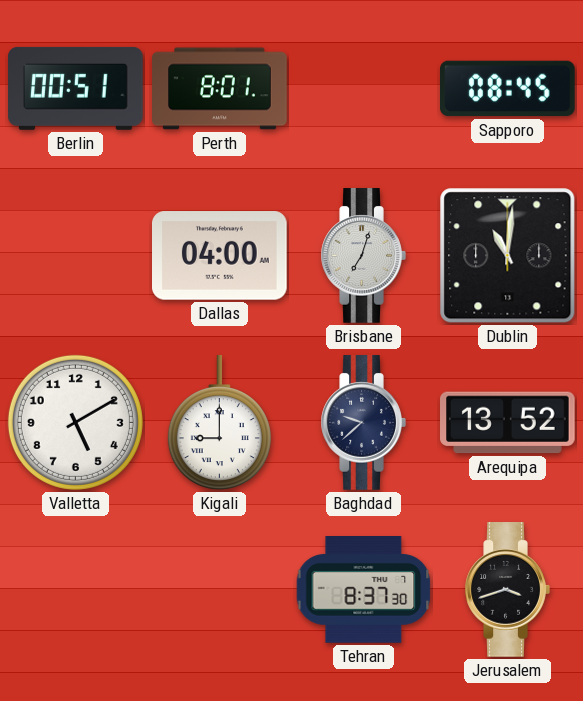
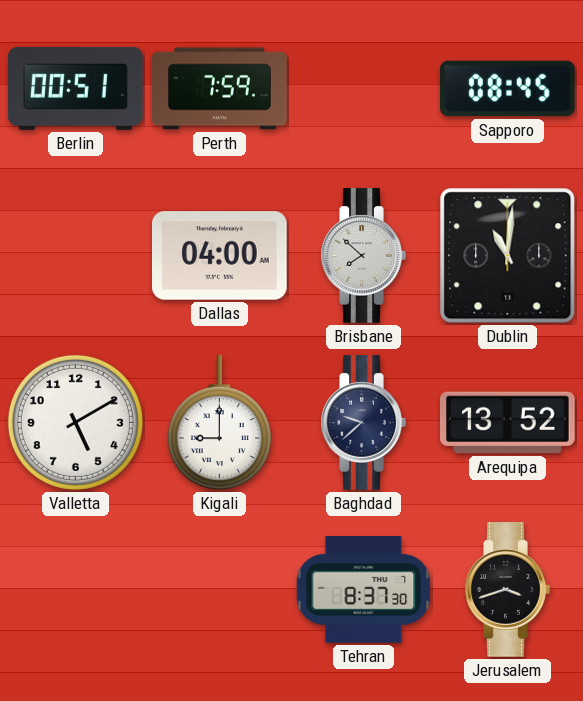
Perth: 8:01 -> 7:59 (220, 89)
Brisbane: 7:03 -> 7:52 (363, 256)
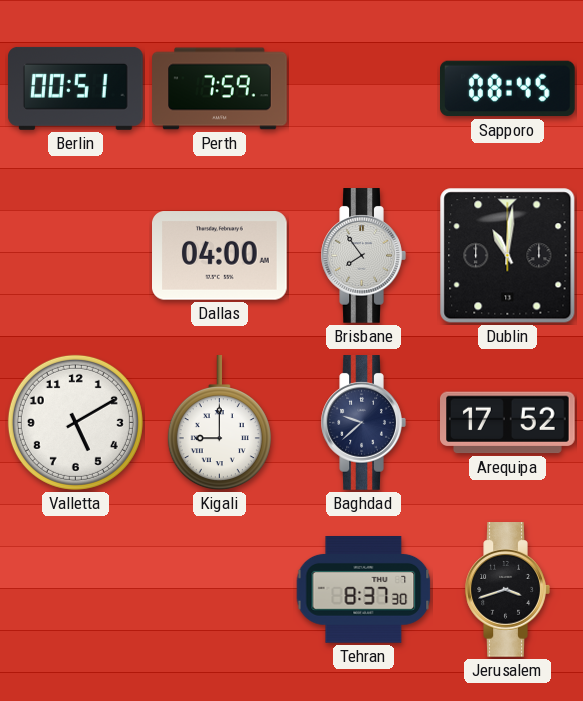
Brisbane: 7:52 -> 7:54 (363, 256)
Arequipa: 13:52 -> 17:52 (508, 423)
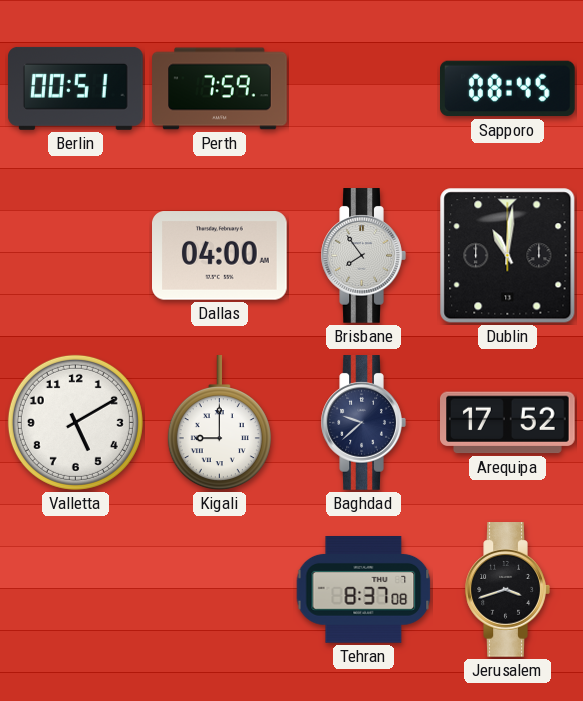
Tehran: 8:37:30 -> 8:37:08 (364, 590)
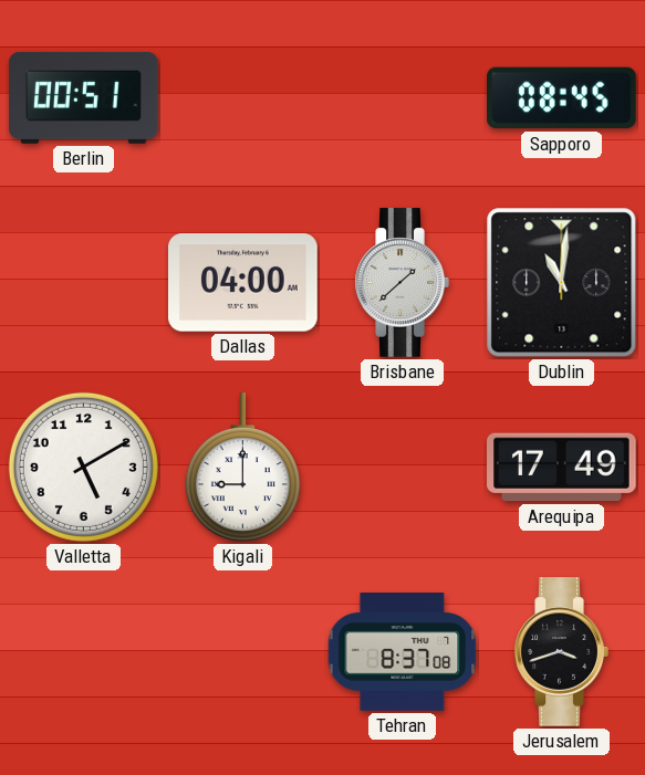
Perth: 7:59 -> none (220, 89)
Brisbane: 7:54 -> 1:38 (402, 283)
Baghdad: 9:38 -> none (363, 423)
Arequipa: 17:52 -> 17:49 (562, 468)
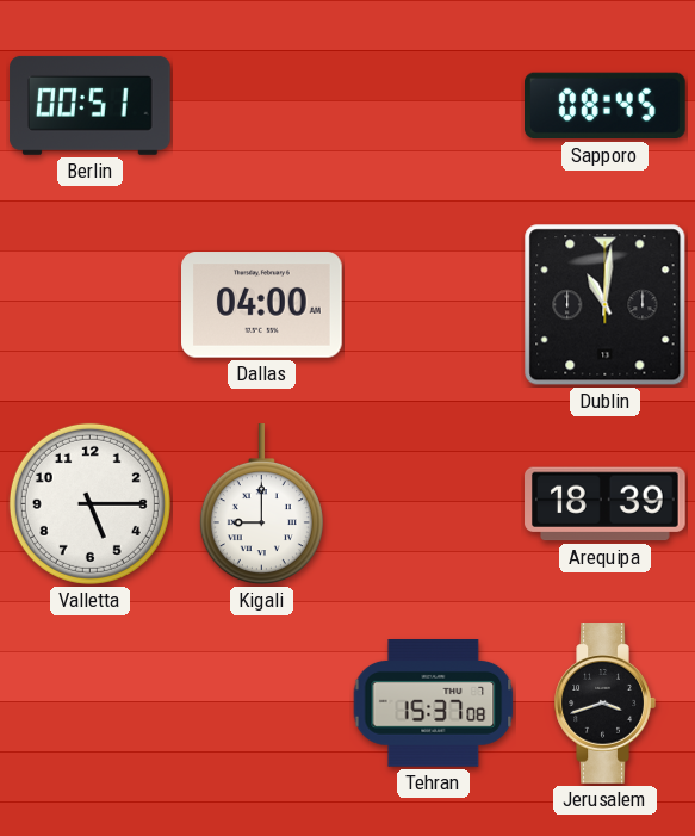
Brisbane: 1:38 -> none (402, 283)
Valletta: 5:10 -> 5:15 (89, 503)
Arequipa: 17:49 -> 18:39 (606, 504)
Tehran: 8:37 -> 15:37 (434, 704)
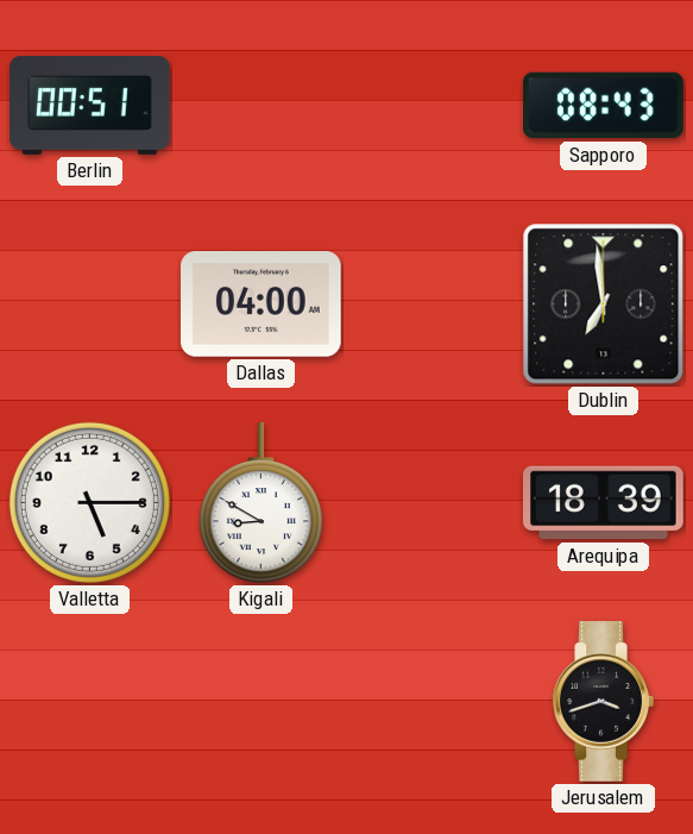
Sapporo: 08:45 -> 08:43 (604, 106)
Dublin: 11:01 -> 6:59 (604, 305)
Kigali: 9:00 -> 8:50 (260, 503)
Tehran: 15:37 -> none (434, 704)
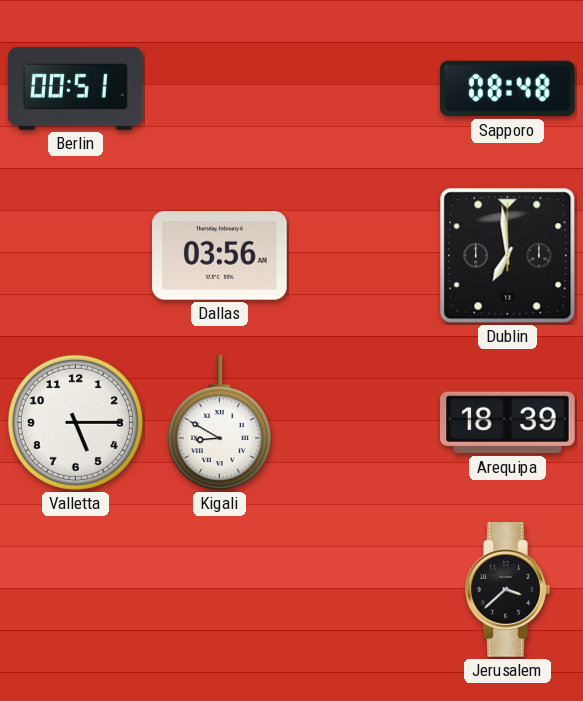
Sapporo: 08:43 -> 08:48 (508, 89)
Dallas: 04:00 -> 03:56 (220, 256)
Jerusalem: 3:42 -> 3:38 (507, 590)
